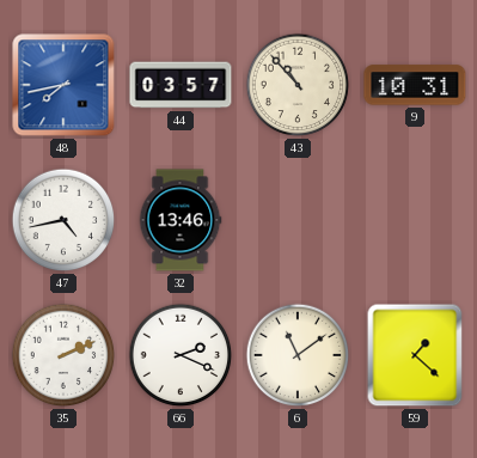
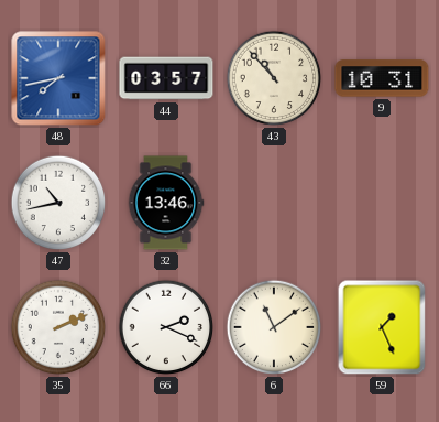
47: 4:43 -> 10:43 (58, 203)
59: 1:22 -> 1:26 (382, 327)
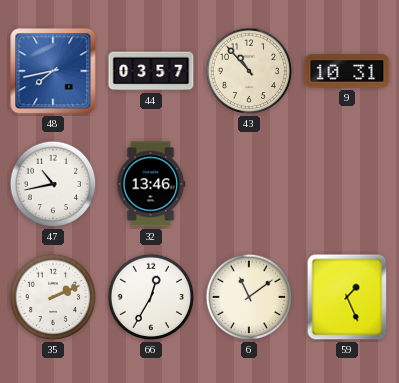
66: 2:19 -> 12:35 (151, 297)
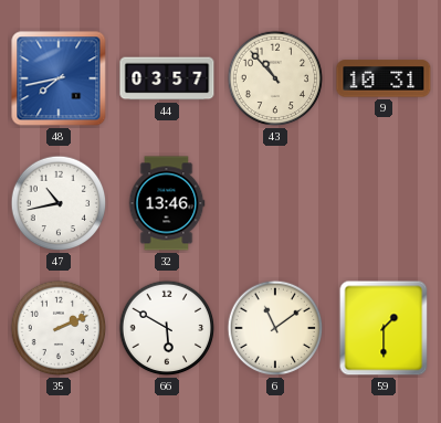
66: 12:35 -> 5:50 (167, 328)
59: 1:26 -> 1:30 (384, 328)
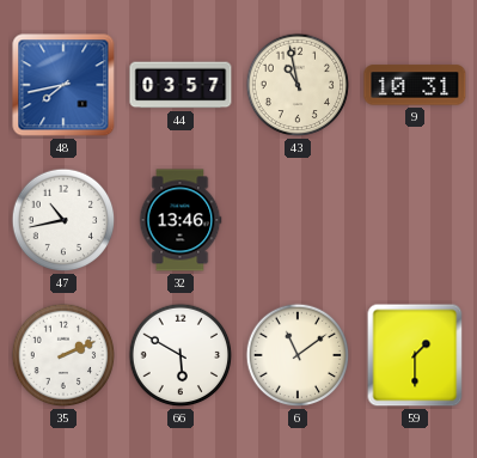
43: 10:53 -> 10:58 (298, 85)
